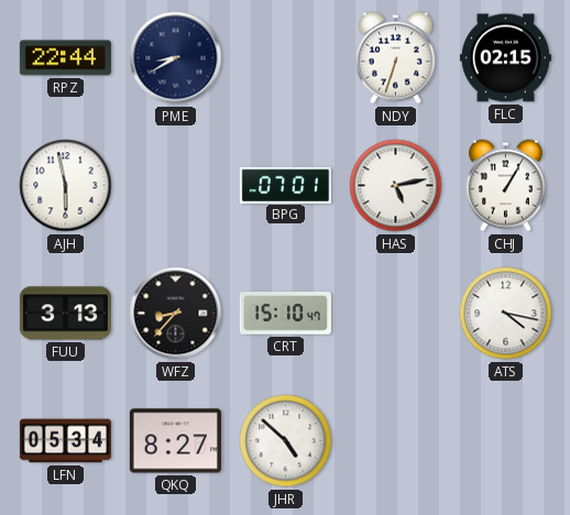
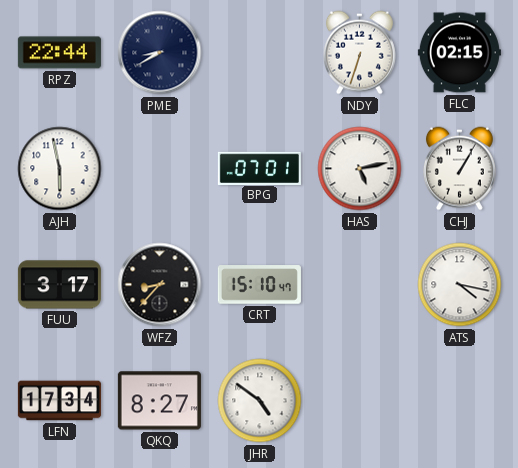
FUU: 3:13 -> 3:17 (59, 285)
LFN: 05:34 -> 17:34 (59, 401)
JHR: 4:52 -> 4:51 (260, 401)
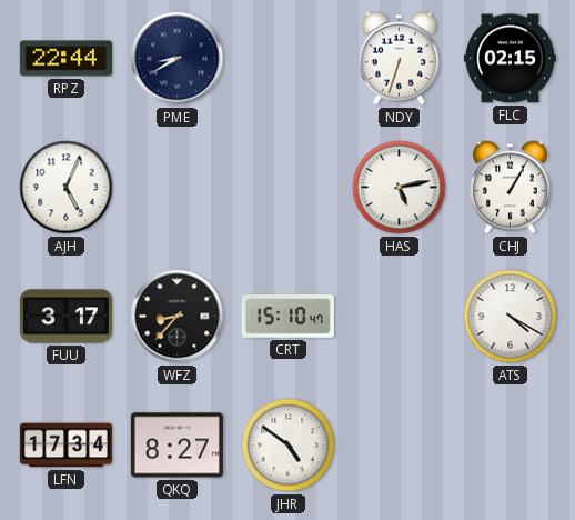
AJH: 5:58 -> 5:04 (67, 188)
BPG: 07:01 -> none (259, 168)
ATS: 4:17 -> 4:20 (511, 317)
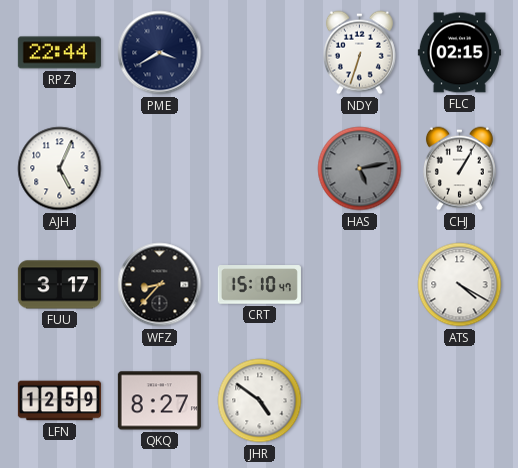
PME: 8:40 -> 3:40 (160, 53)
HAS dial: white -> grey (360, 169)
LFN: 17:34 -> 12:59 (59, 401)
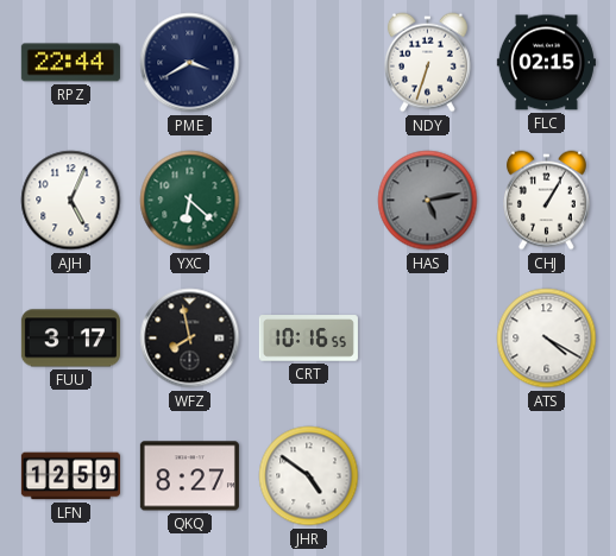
YXC: none -> 6:22 (190, 201)
WFZ: 8:37 -> 7:58 (190, 339)
CRT: 15:10 -> 10:16 (308, 339)
